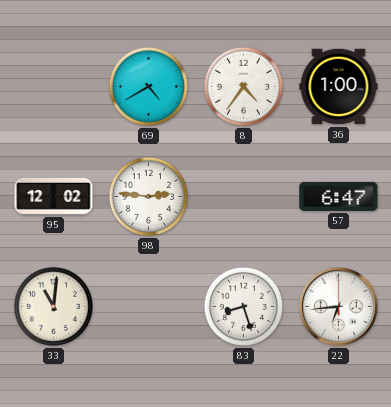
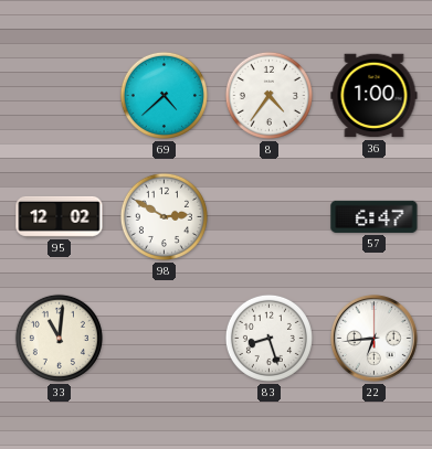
69: 4:40 -> 4:38 (164, 95)
98: 2:46 -> 2:50 (164, 216)
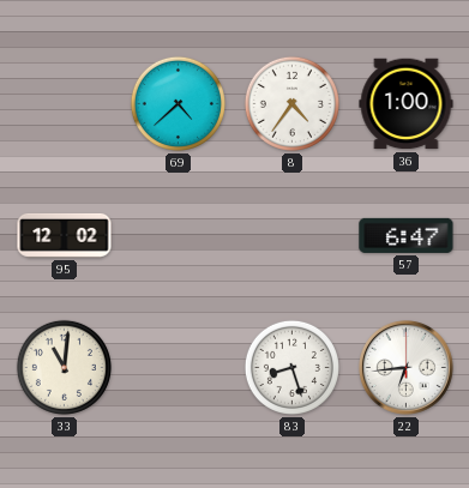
98: 2:50 -> none (164, 216)
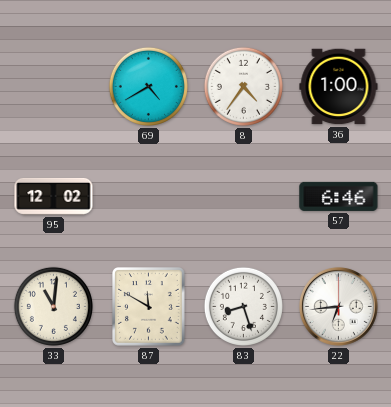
69: 4:38 -> 4:40 (148, 86)
57: 6:47 -> 6:46 (339, 196)
87: none -> 11:50 (149, 307)
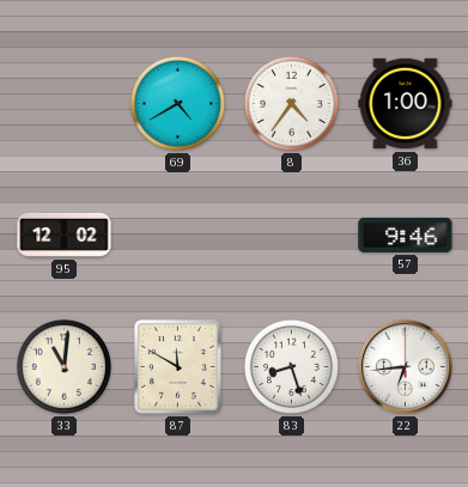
57: 6:46 -> 9:46 (406, 235)
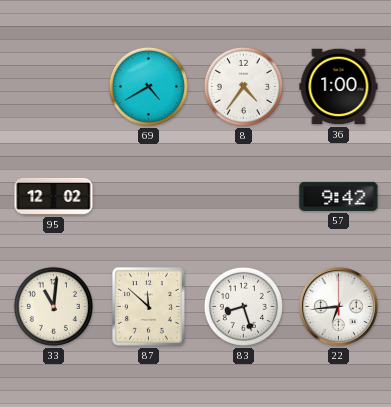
57: 9:46 -> 9:42 (339, 196)
87: 11:50 -> 11:52 (149, 307)
